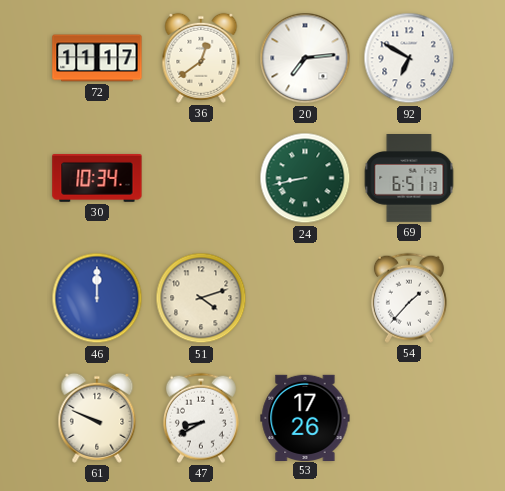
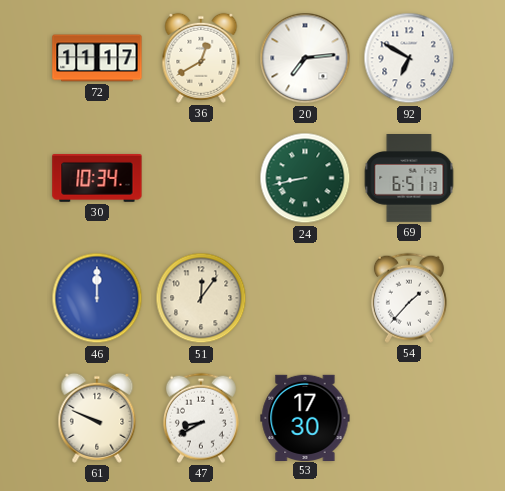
36: 12:39 -> 12:40 (201, 58)
51: 4:12 -> 12:06 (201, 298)
53: 17:26 -> 17:30 (305, 417)
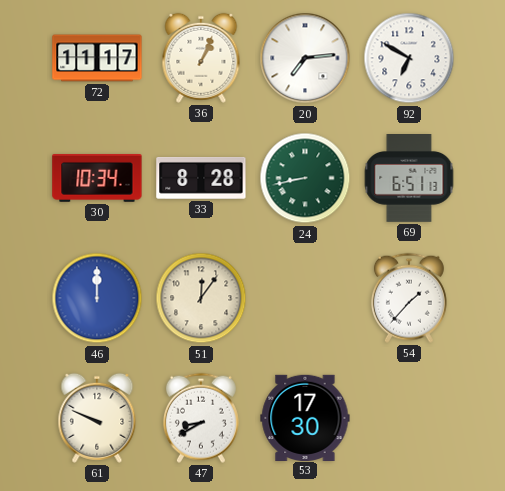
36: 12:40 -> 1:04 (201, 58)
33: none -> 8:28 (201, 178)
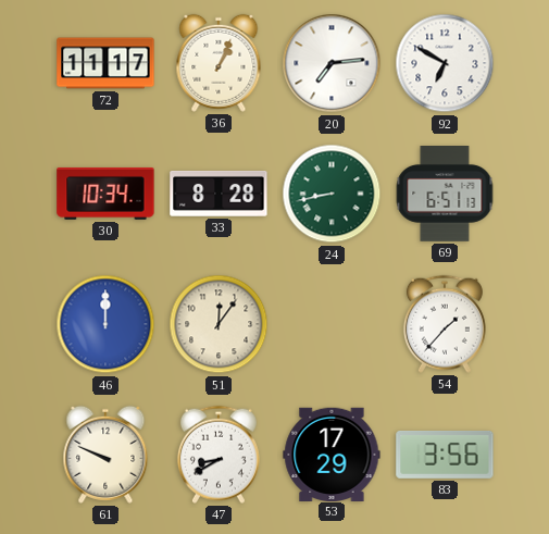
53: 17:30 -> 17:29 (332, 454)
83: none -> 3:56 (445, 455)
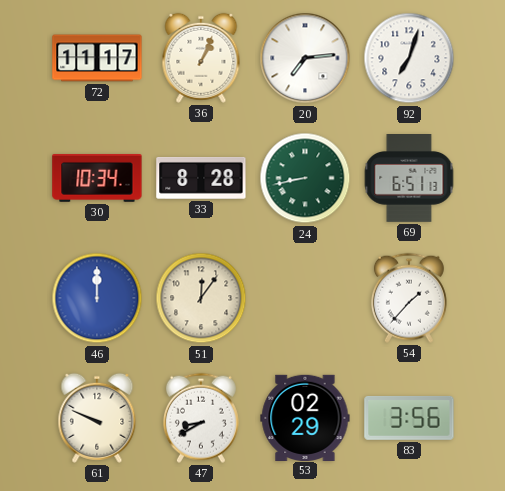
92: 6:50 -> 7:03 (409, 58)
53: 17:29 -> 02:29 (305, 417)
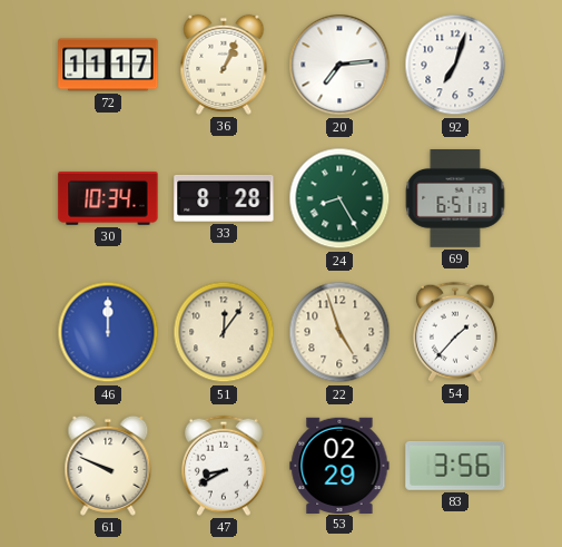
24: 8:43 -> 8:25 (339, 198)
22: none -> 4:57 (339, 332)
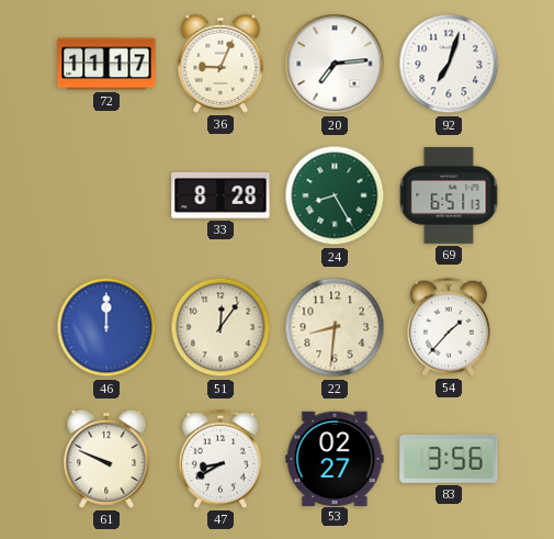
36: 1:04 -> 9:04 (221, 64)
30: 10:34 -> none (108, 198)
22: 4:57 -> 8:31 (335, 327)
53: 02:29 -> 02:27 (335, 458)
